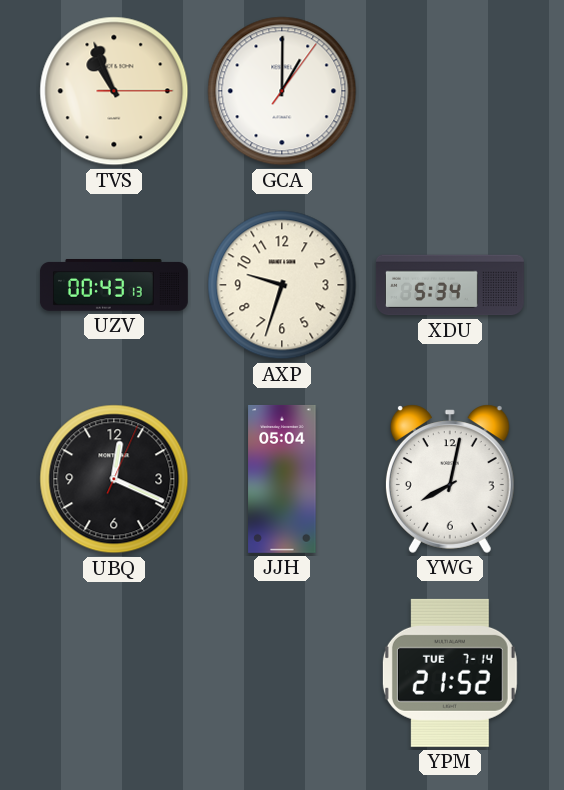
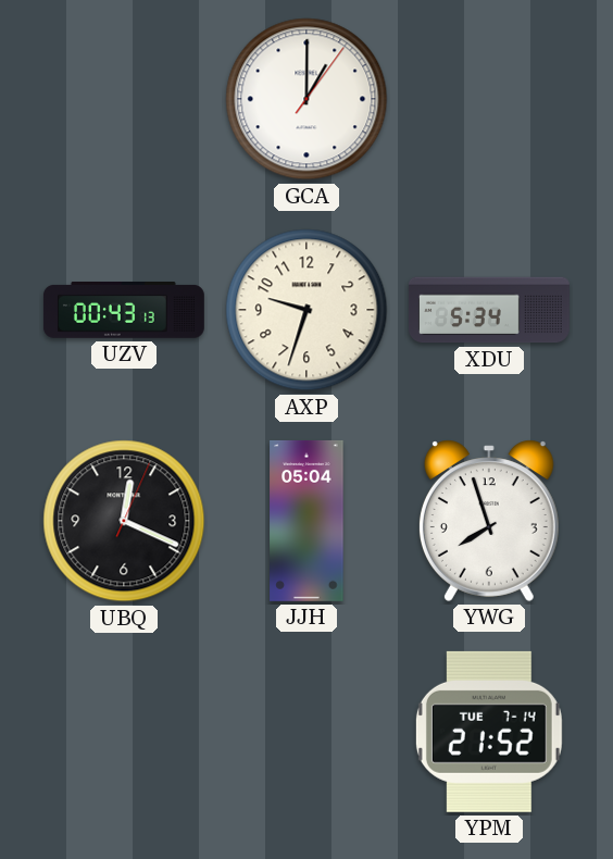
TVS: 10:56 -> none (114, 91)
YWG: 8:02 -> 7:57 (489, 521)
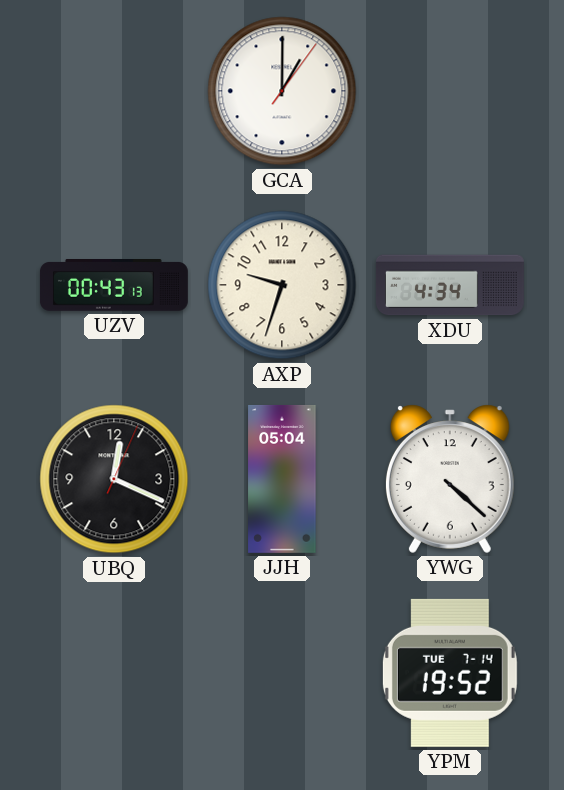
XDU: 5:34 -> 4:34 (450, 285)
YWG: 7:57 -> 4:22 (450, 479)
YPM: 21:52 -> 19:52 (450, 673)
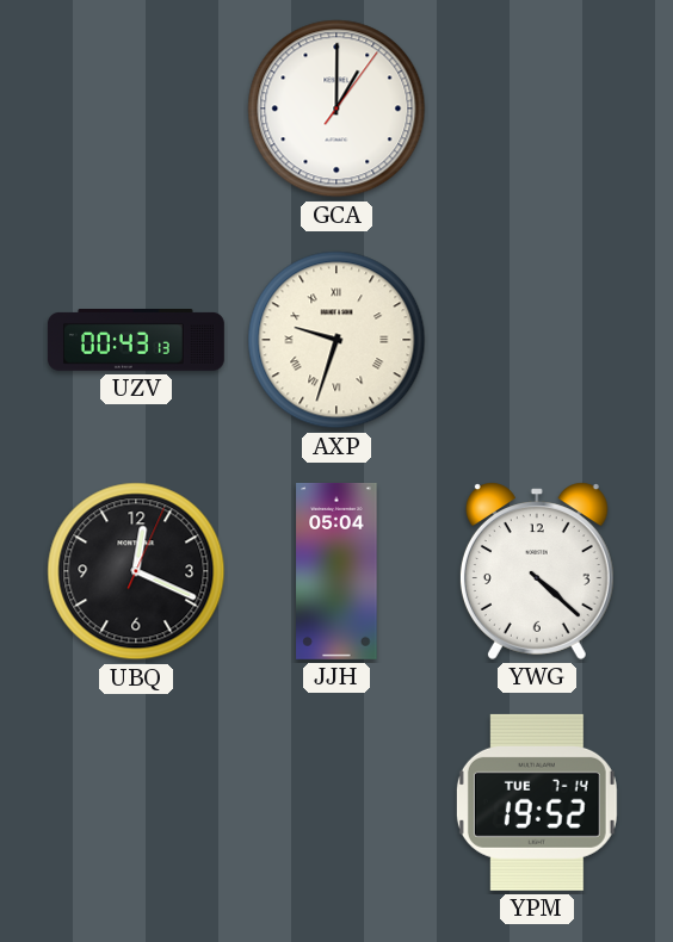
AXP numerals: Arabic -> Roman (336, 340)
XDU: 4:34 -> none (450, 285)
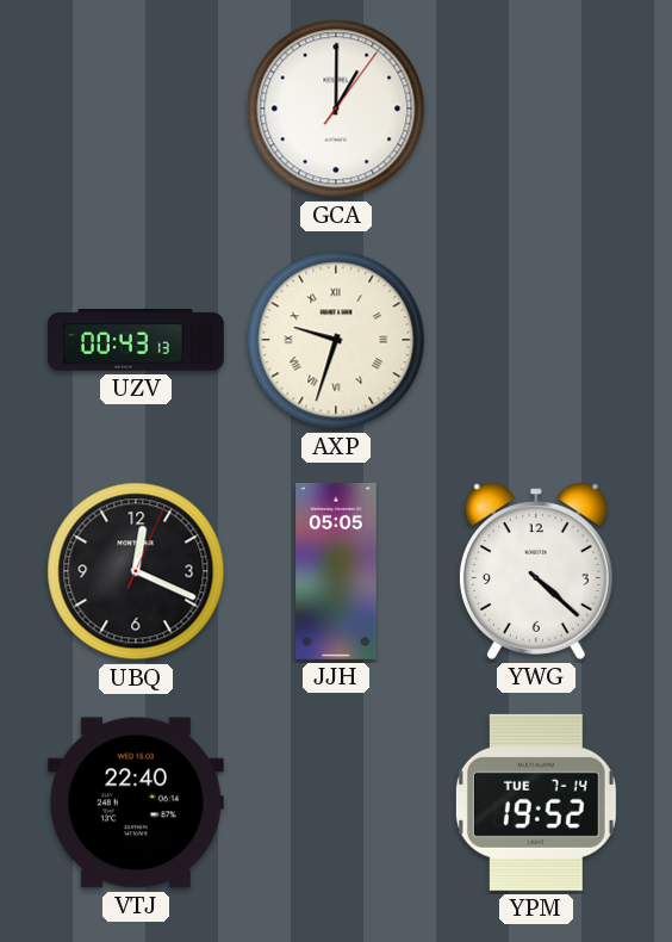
JJH: 05:04 -> 05:05 (336, 571)
VTJ: none -> 22:40 (136, 802)
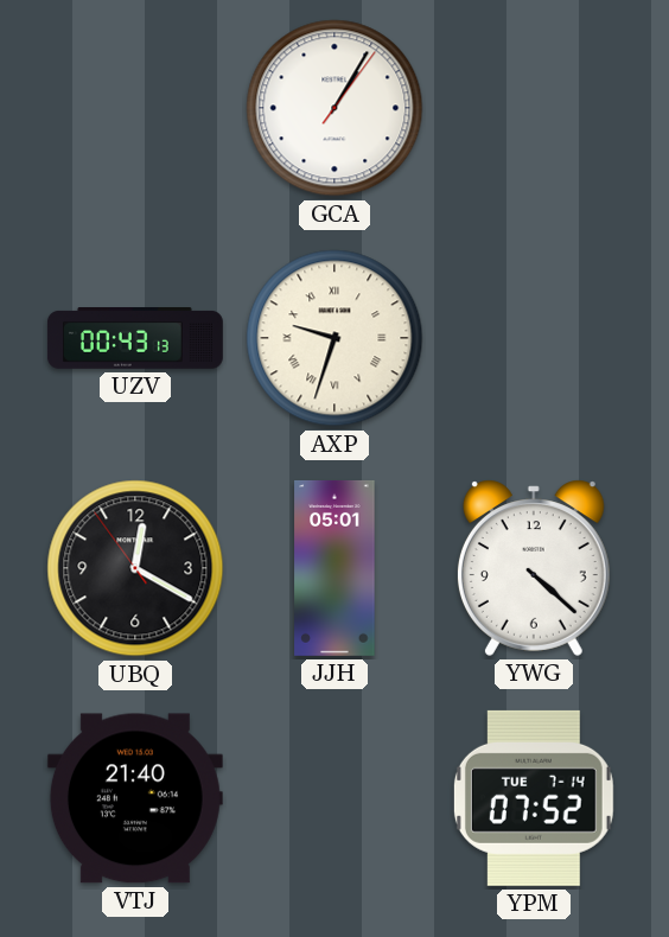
GCA: 1:00 -> 1:05 (334, 108)
UBQ: 12:19:04 -> 12:19:54 (135, 568)
JJH: 05:05 -> 05:01 (334, 568)
VTJ: 22:40 -> 21:40 (135, 798)
YPM: 19:52 -> 07:52 (534, 798)
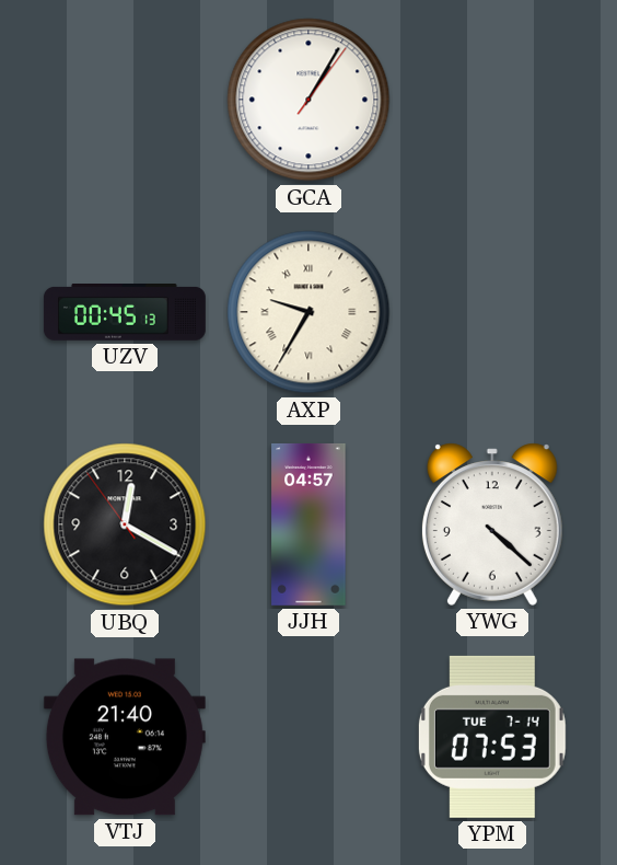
UZV: 00:43 -> 00:45 (125, 313)
AXP: 9:33 -> 9:35 (308, 312)
JJH: 05:01 -> 04:57 (308, 524)
YPM: 07:52 -> 07:53 (492, 737)
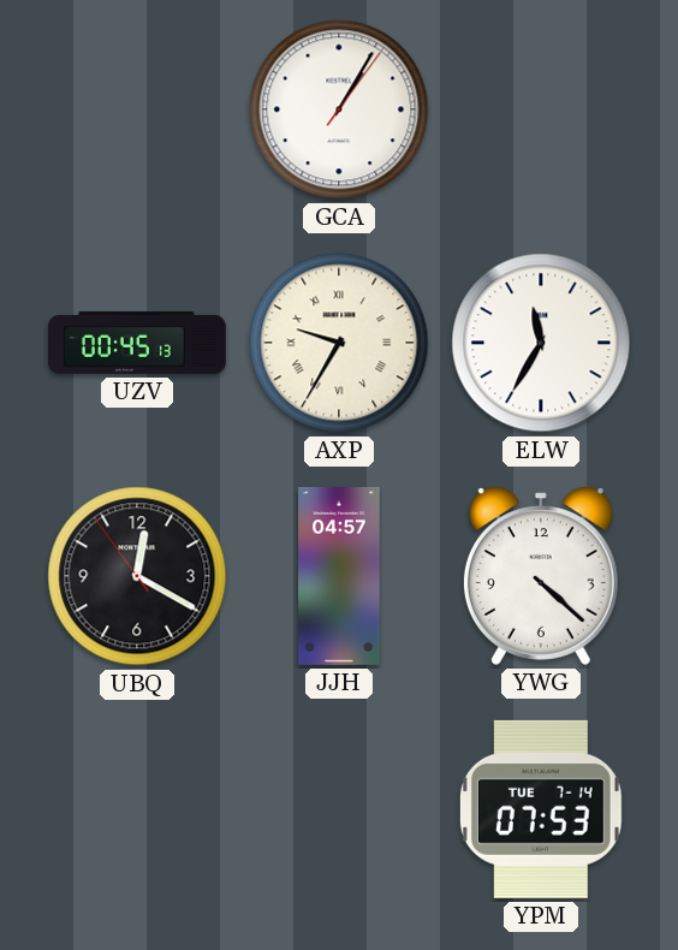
ELW: none -> 11:35 (541, 343)
VTJ: 21:40 -> none (125, 737)
